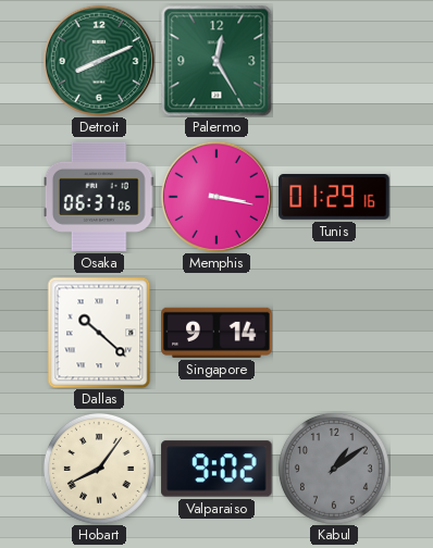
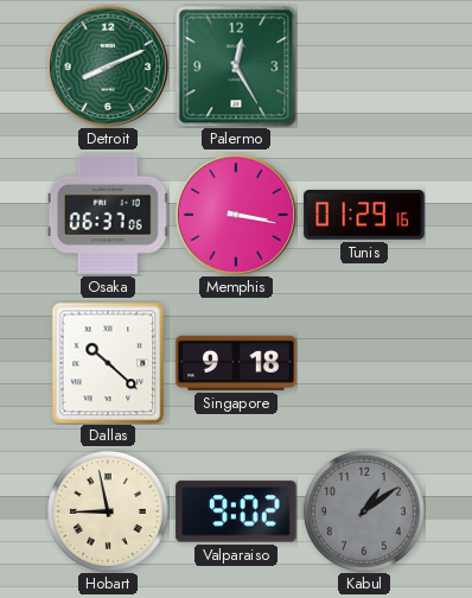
Singapore: 9:14 -> 9:18 (236, 363)
Hobart: 8:06 -> 8:58 (108, 511)
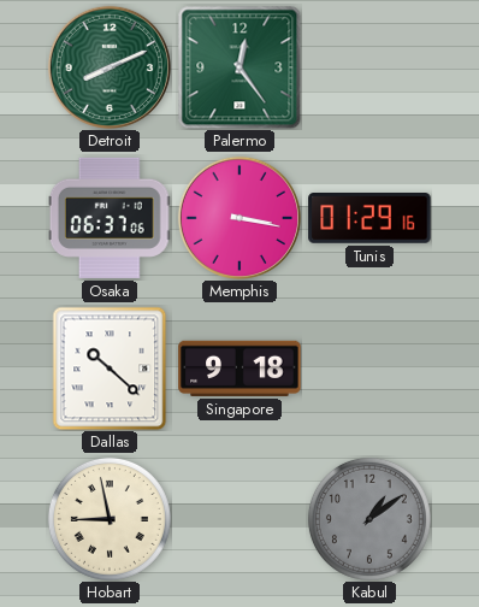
Palermo: 12:25 -> 12:24 (239, 67)
Valparaiso: 9:02 -> none (236, 511)
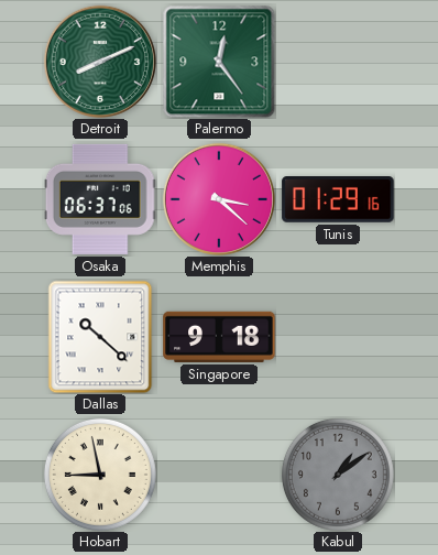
Memphis: 3:17 -> 3:22 (219, 199)
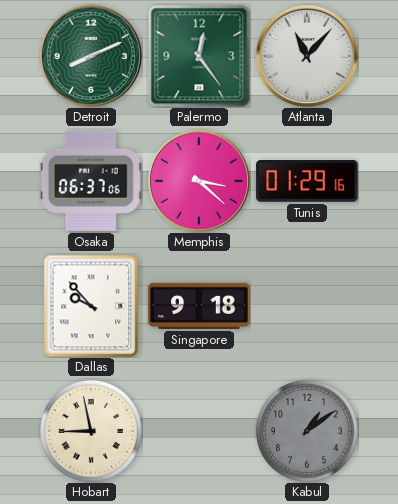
Atlanta: none -> 11:07 (307, 56)
Dallas: 10:22 -> 9:53 (91, 306)
